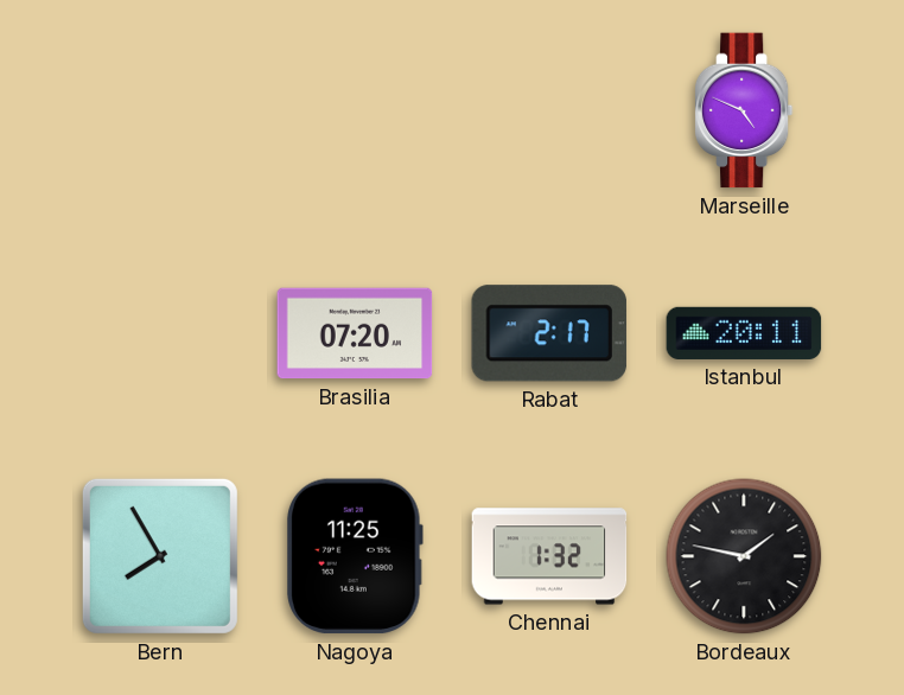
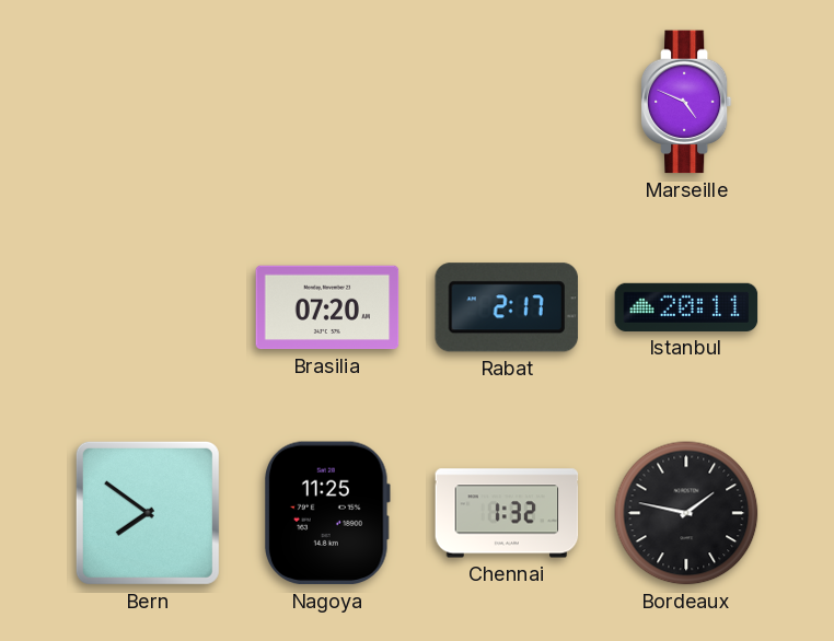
Bern: 7:55 -> 7:51 (148, 513)
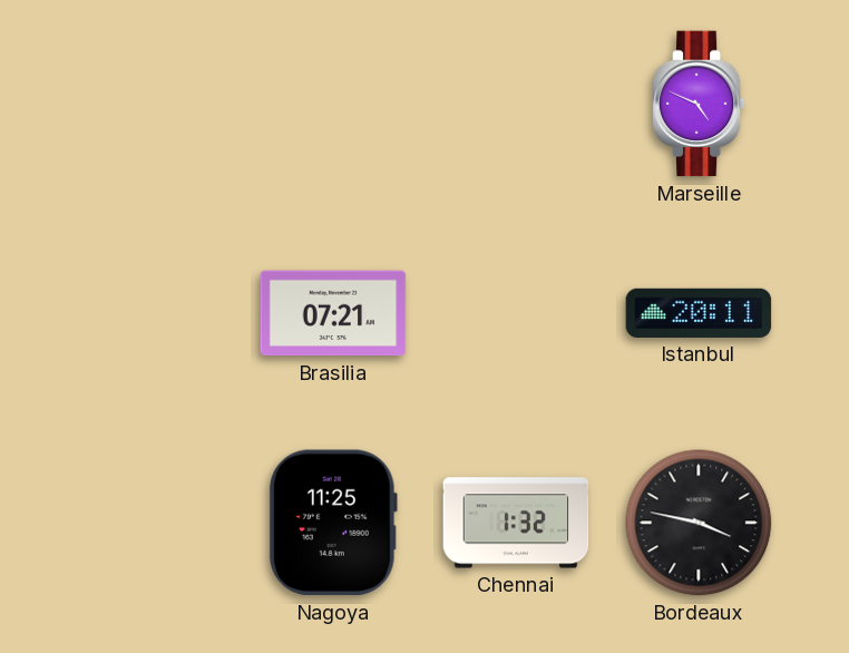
Brasilia: 07:20 -> 07:21 (333, 313)
Rabat: 2:17 -> none (507, 307)
Bern: 7:51 -> none (148, 513)
Bordeaux: 1:47 -> 3:47 (699, 523)
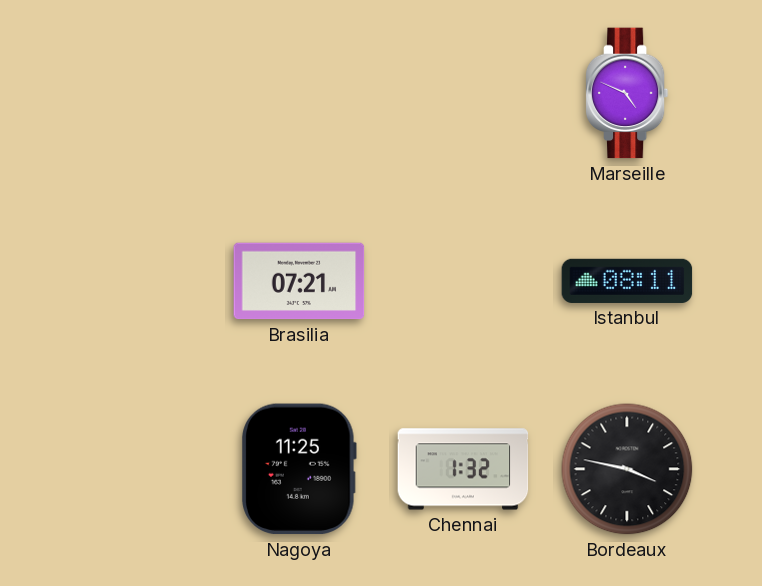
Istanbul: 20:11 -> 08:11 (627, 281)
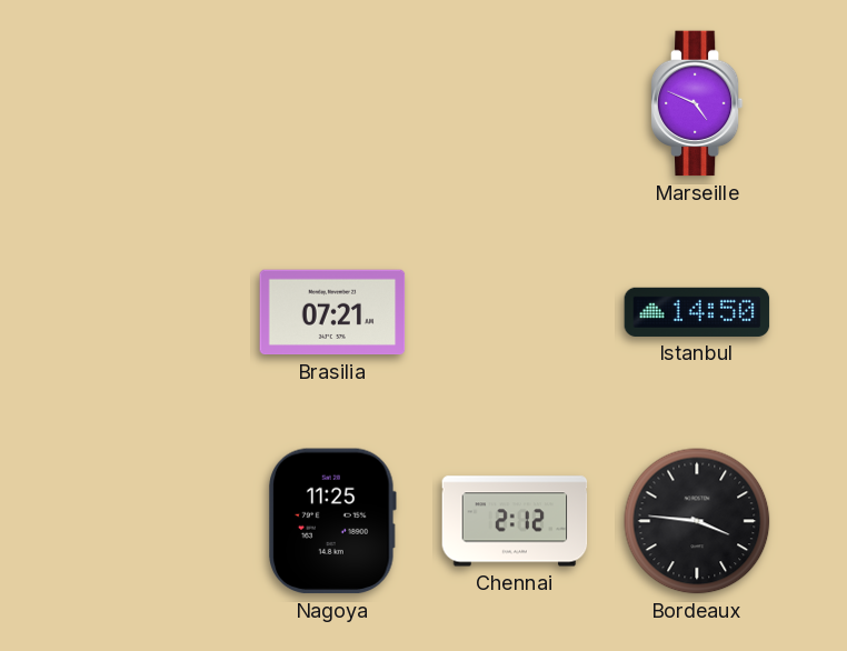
Istanbul: 08:11 -> 14:50 (697, 312)
Chennai: 1:32 -> 2:12 (515, 521)
Bordeaux: 3:47 -> 3:46 (697, 521)
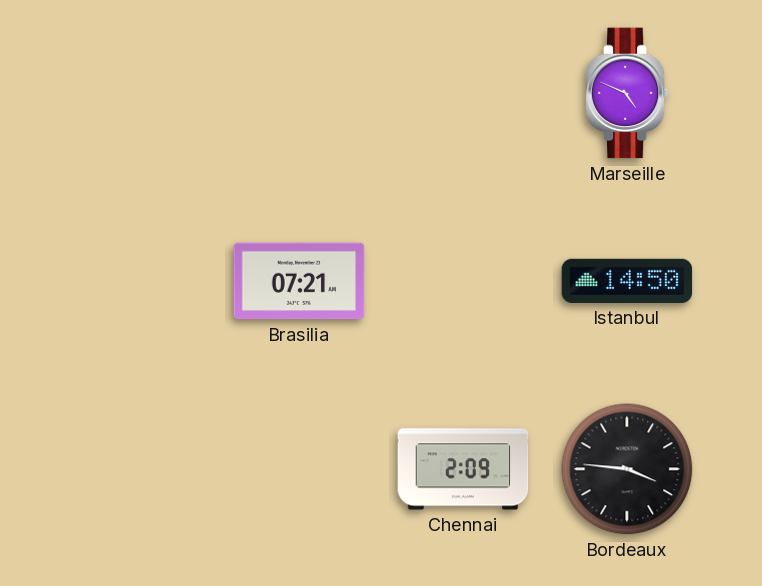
Nagoya: 11:25 -> none (333, 521)
Chennai: 2:12 -> 2:09 (463, 469)
